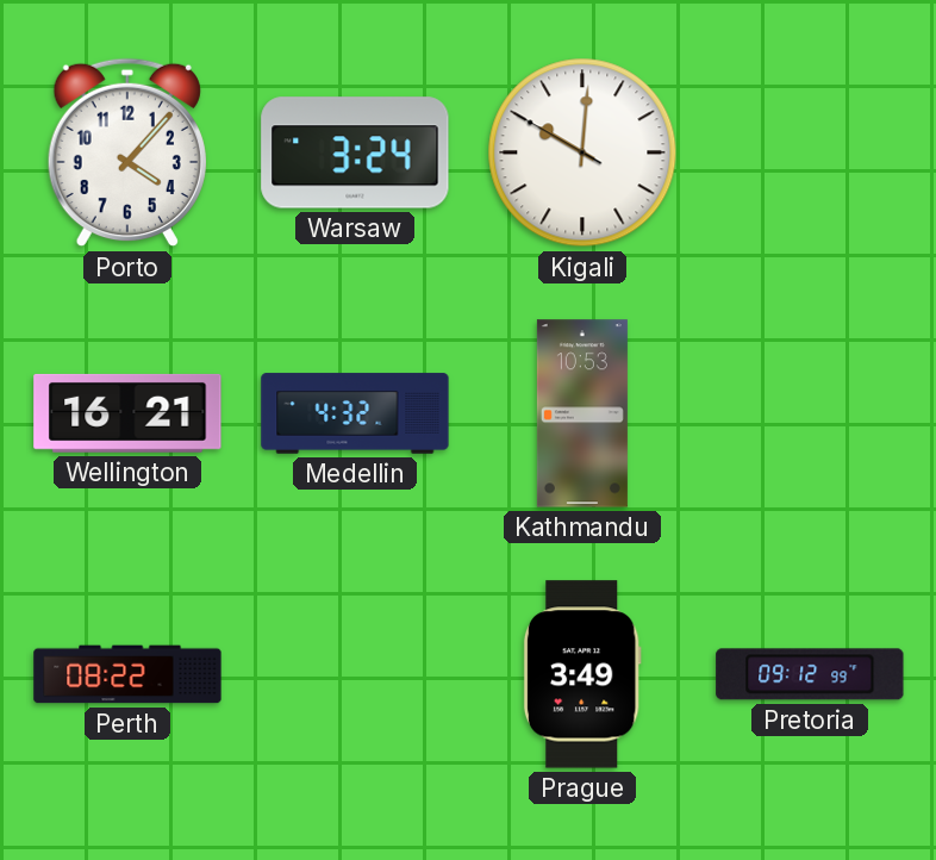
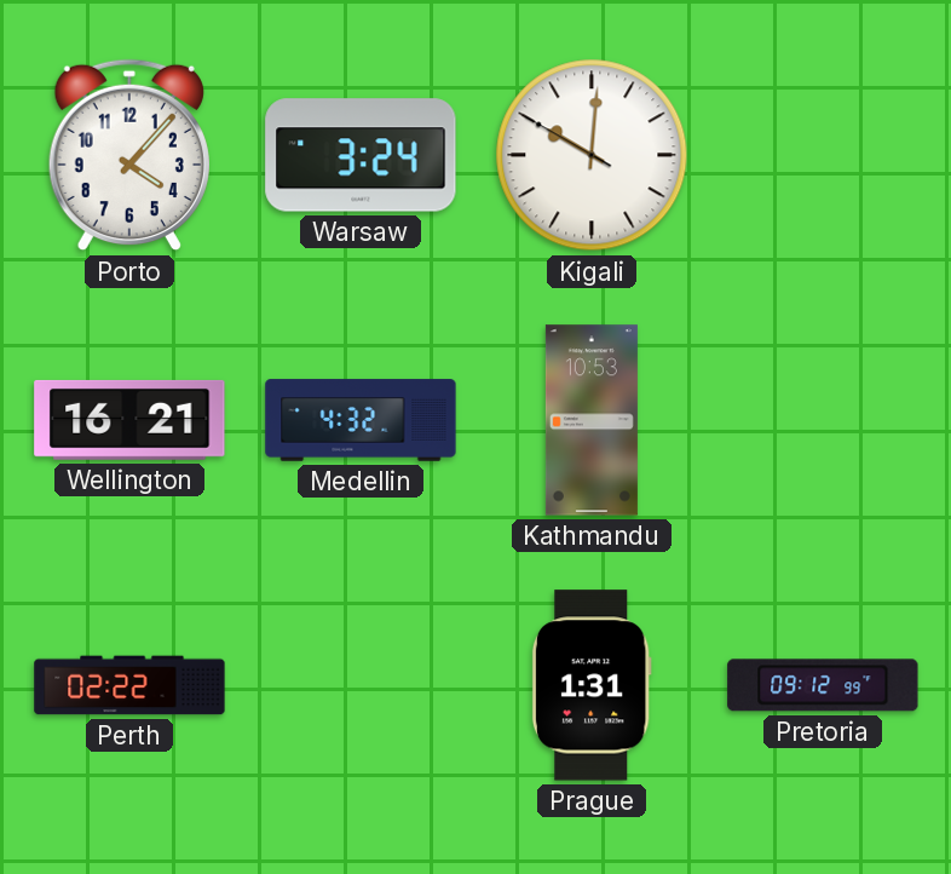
Perth: 08:22 -> 02:22 (129, 685)
Prague: 3:49 -> 1:31 (592, 685)
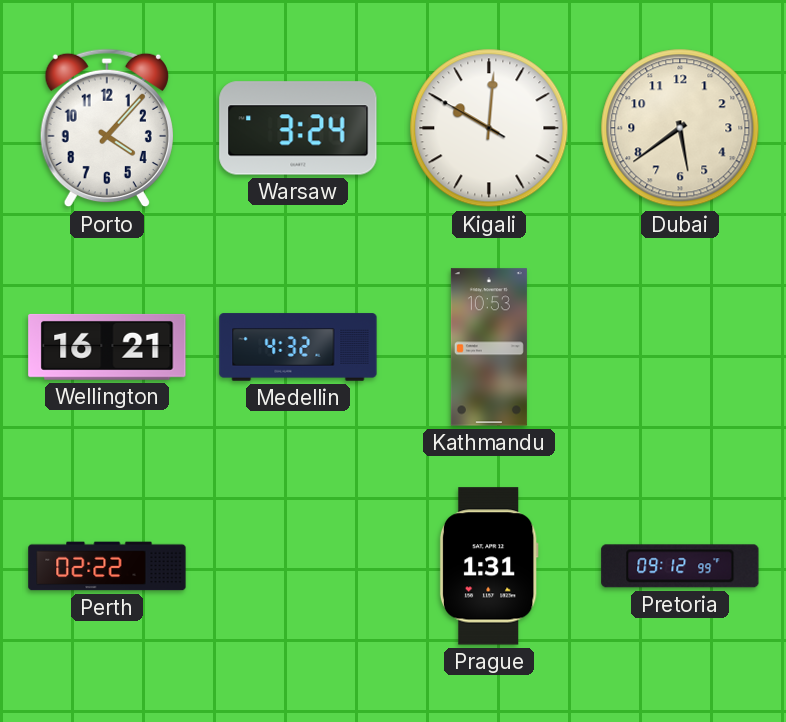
Dubai: none -> 5:39 (680, 128)
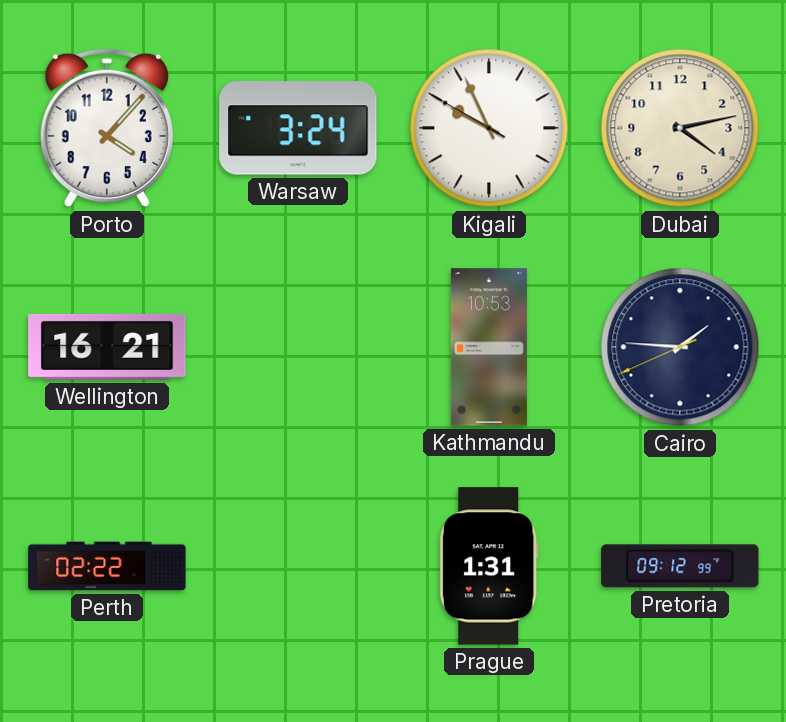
Kigali: 10:00 -> 9:55 (489, 128)
Dubai: 5:39 -> 4:13 (680, 128)
Medellin: 4:32 -> none (298, 347)
Cairo: none -> 1:45 (680, 347)
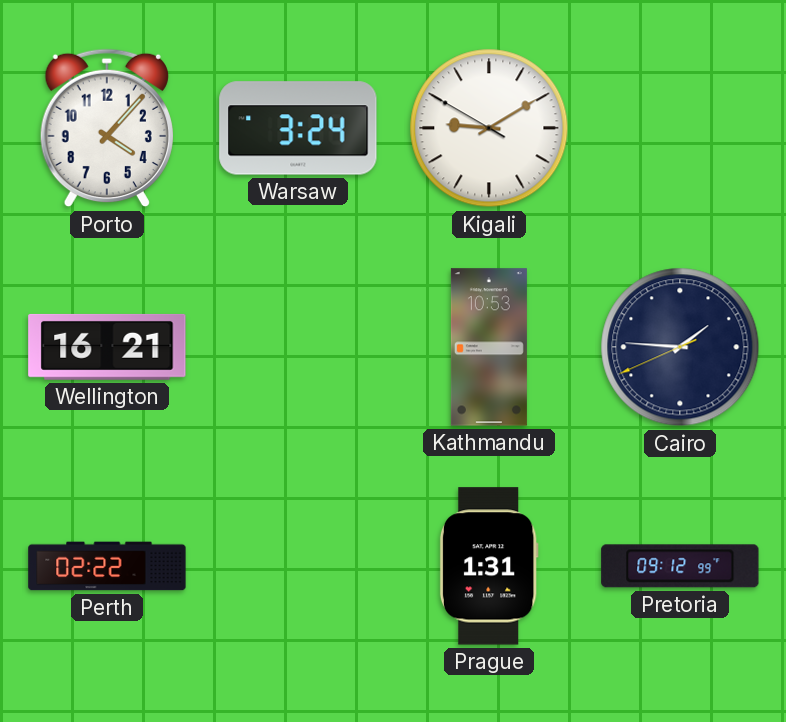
Kigali: 9:55 -> 9:09 (489, 128)
Dubai: 4:13 -> none (680, 128)
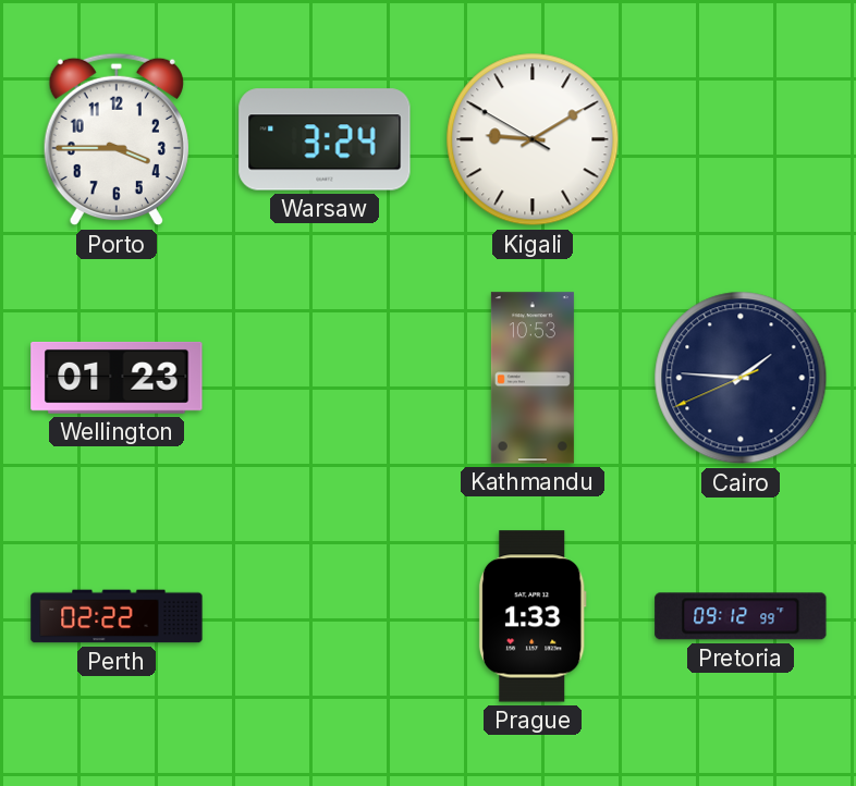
Porto: 4:07 -> 3:45 (117, 139)
Wellington: 16:21 -> 01:23 (117, 378)
Prague: 1:31 -> 1:33 (533, 616)
